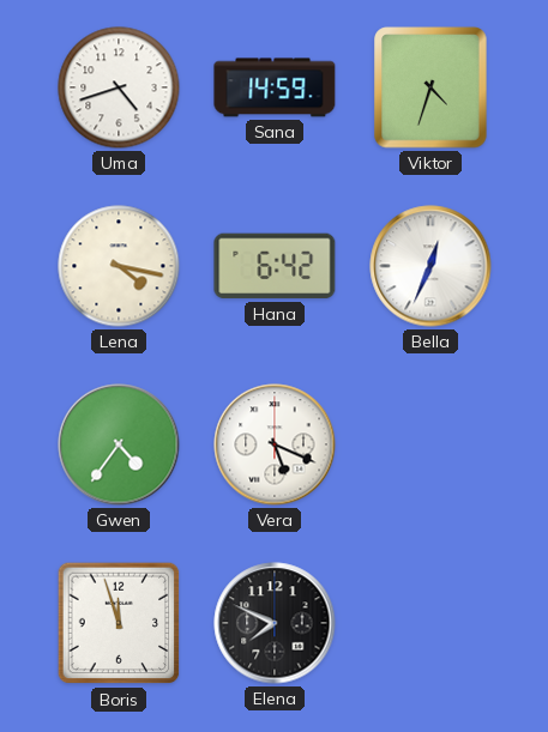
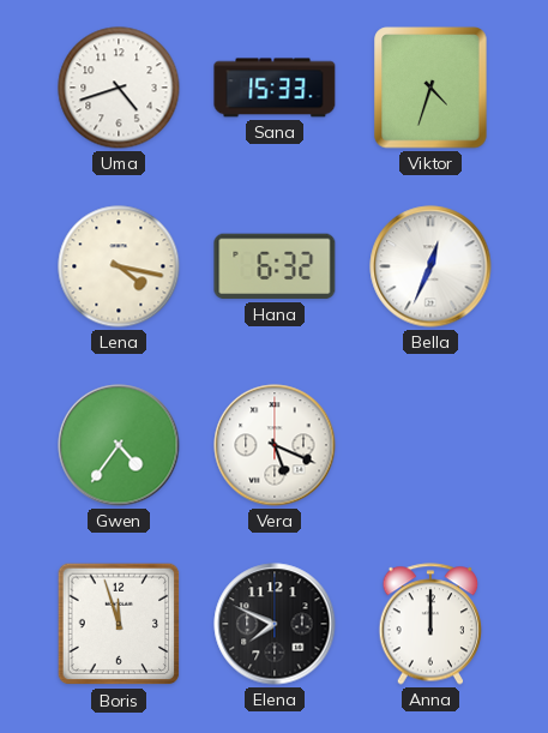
Sana: 14:59 -> 15:33 (275, 88)
Hana: 6:42 -> 6:32 (275, 266)
Anna: none -> 12:00 (430, 624)
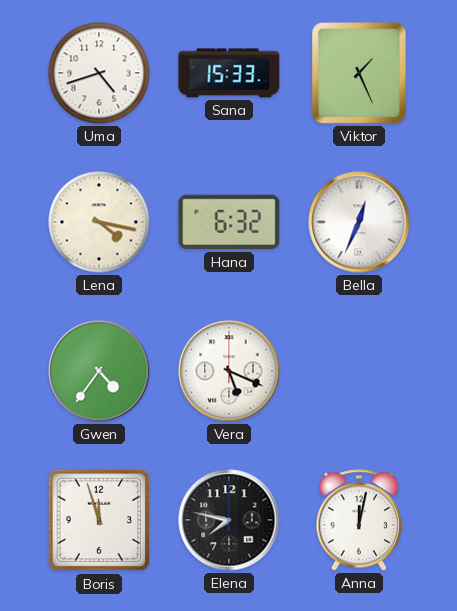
Viktor: 4:33 -> 1:26 (359, 73)
Elena: 7:49 -> 7:47 (229, 520)
Anna: 12:00 -> 12:02 (359, 520)
